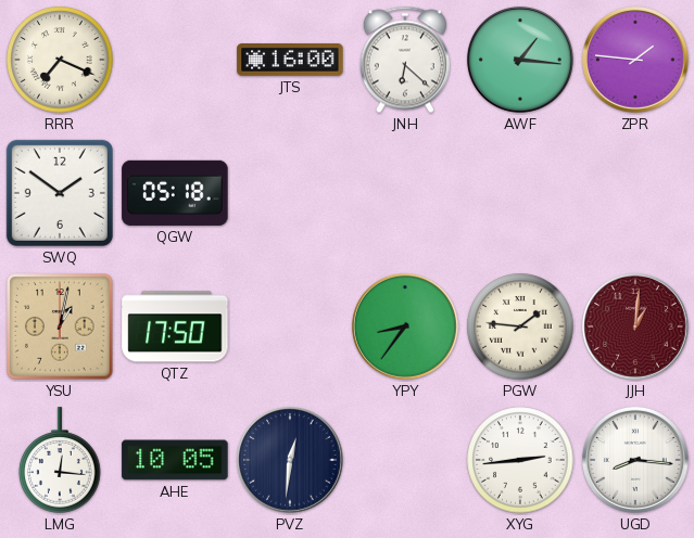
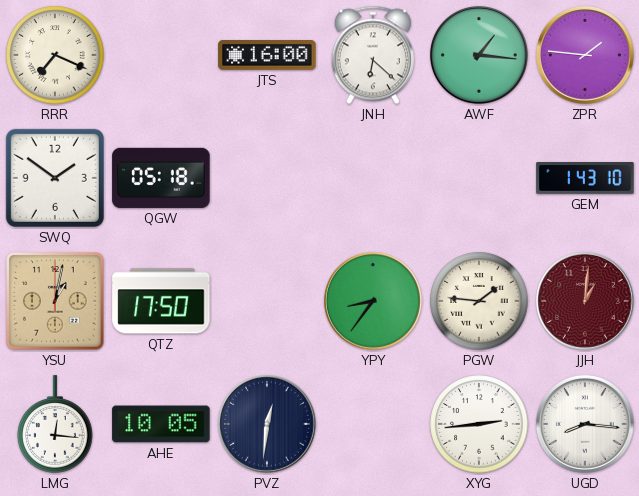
GEM: none -> 1:43 (585, 178)
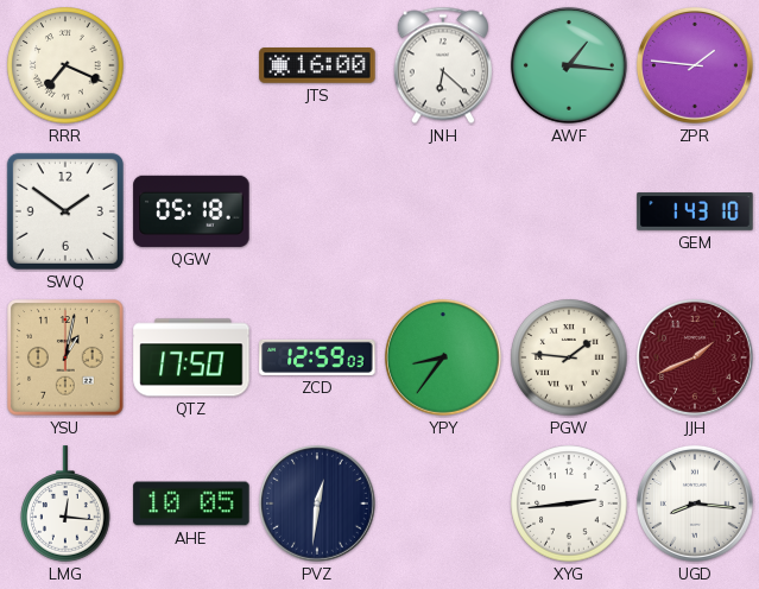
ZCD: none -> 12:59 (317, 357)
JJH: 1:01 -> 1:41 (695, 357)
